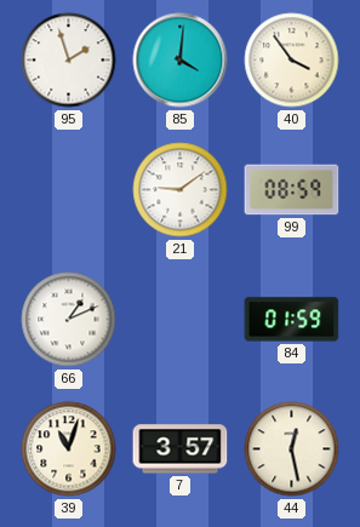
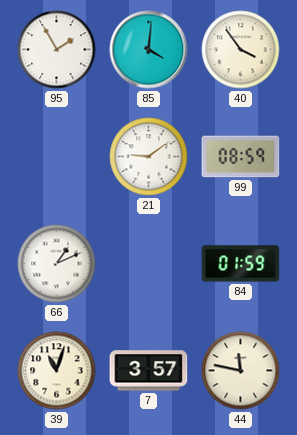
95: 1:57 -> 1:55 (57, 50)
44: 12:28 -> 11:47 (241, 371)
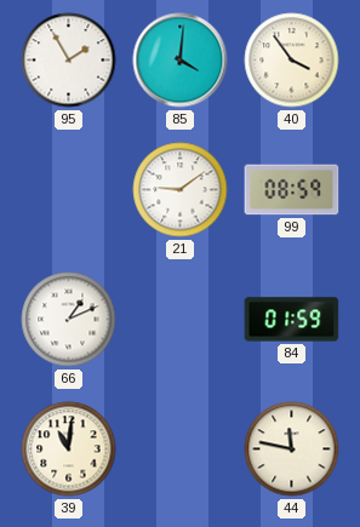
39: 11:03 -> 11:01 (69, 449)
7: 3:57 -> none (149, 371)
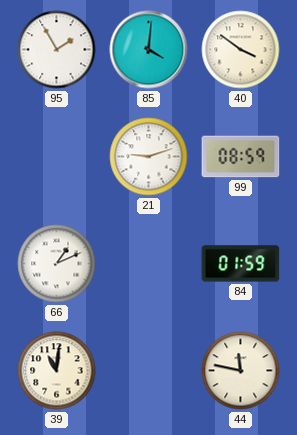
40: 3:54 -> 3:51 (241, 50)
21: 9:09 -> 9:12 (149, 157)
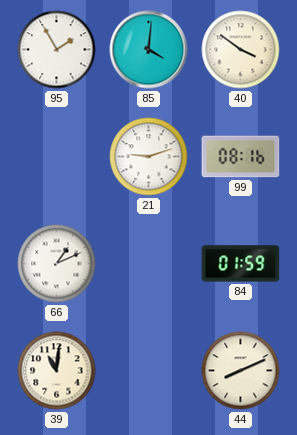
99: 08:59 -> 08:16 (241, 157)
44: 11:47 -> 8:11 (241, 371)
